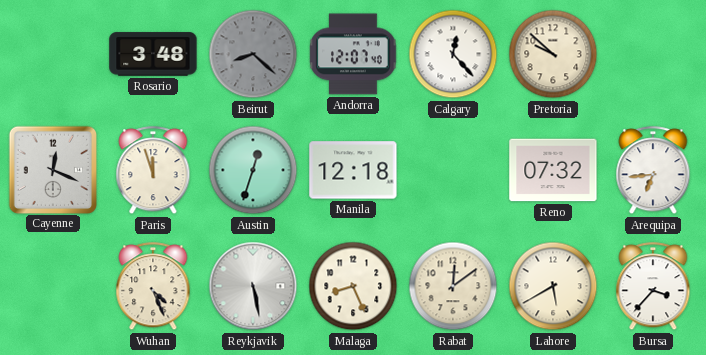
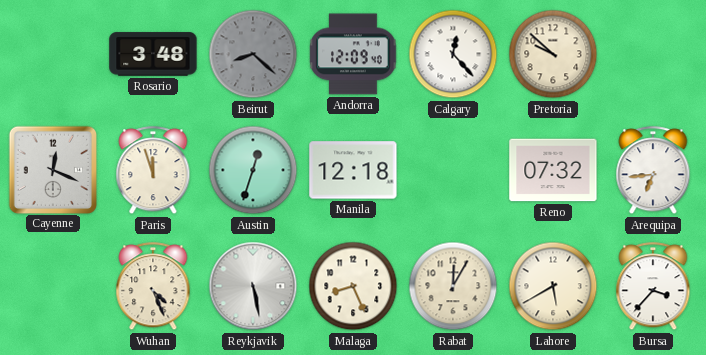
Andorra: 12:07 -> 12:09 (353, 54)
Rabat: 12:09 -> 12:05 (453, 286)
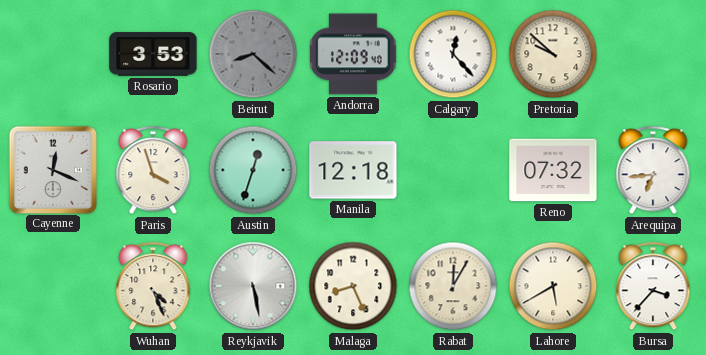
Rosario: 3:48 -> 3:53 (153, 54)
Paris: 11:57 -> 3:57 (153, 171)
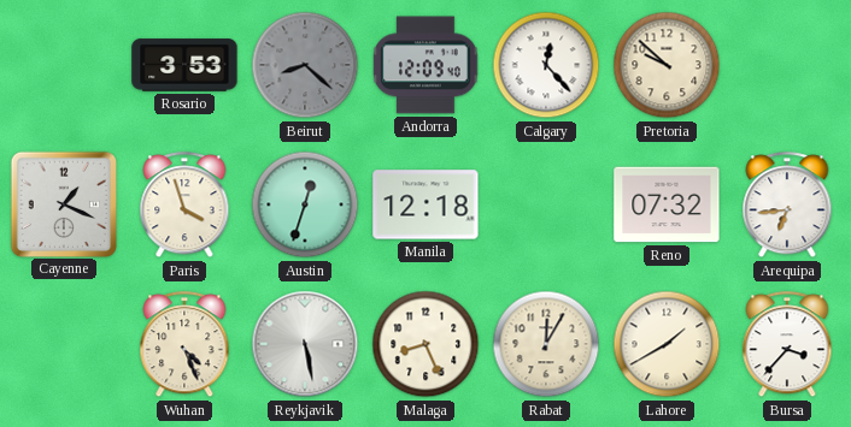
Cayenne: 12:19 -> 1:19 (63, 203)
Lahore: 5:40 -> 1:40 (667, 344)
